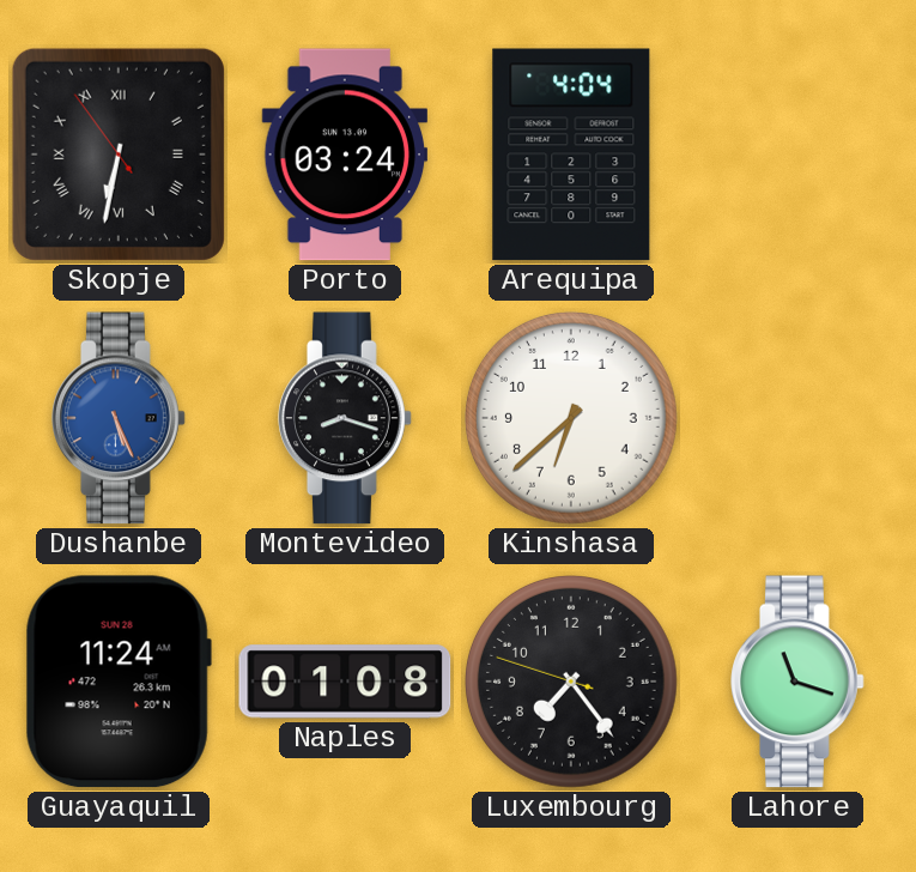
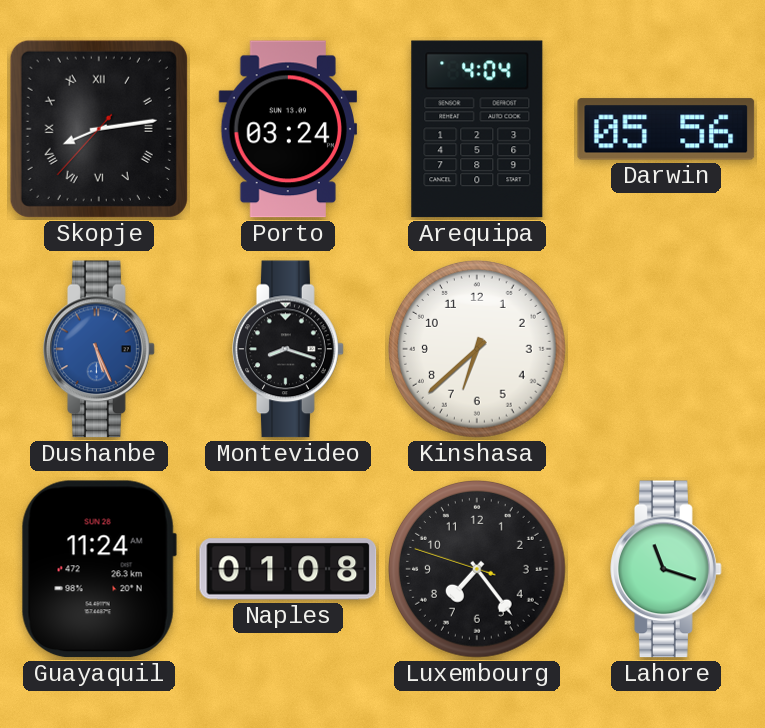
Skopje: 6:31 -> 8:13 (99, 129)
Darwin: none -> 05:56 (666, 129)
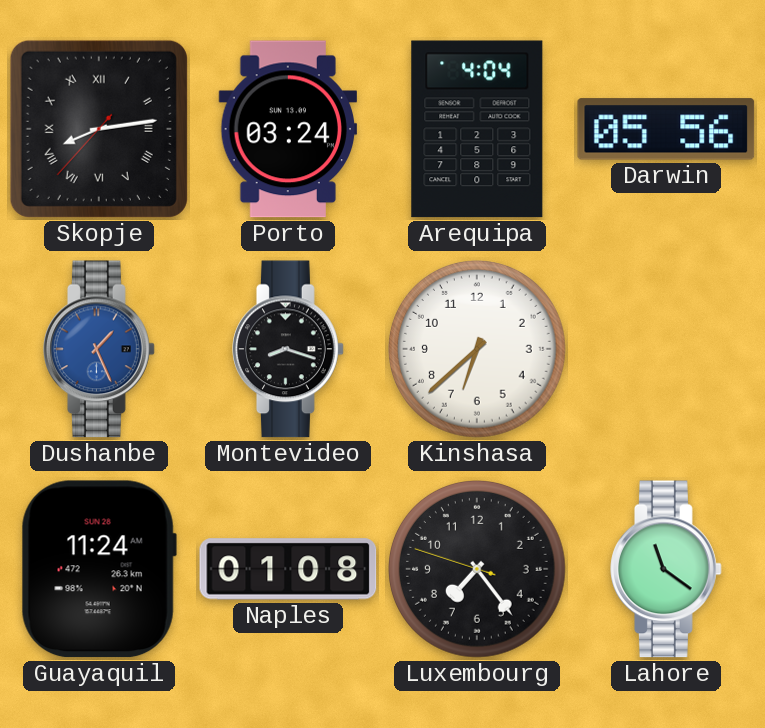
Dushanbe: 5:26 -> 1:26 (99, 349)
Lahore: 11:18 -> 11:21 (666, 569)
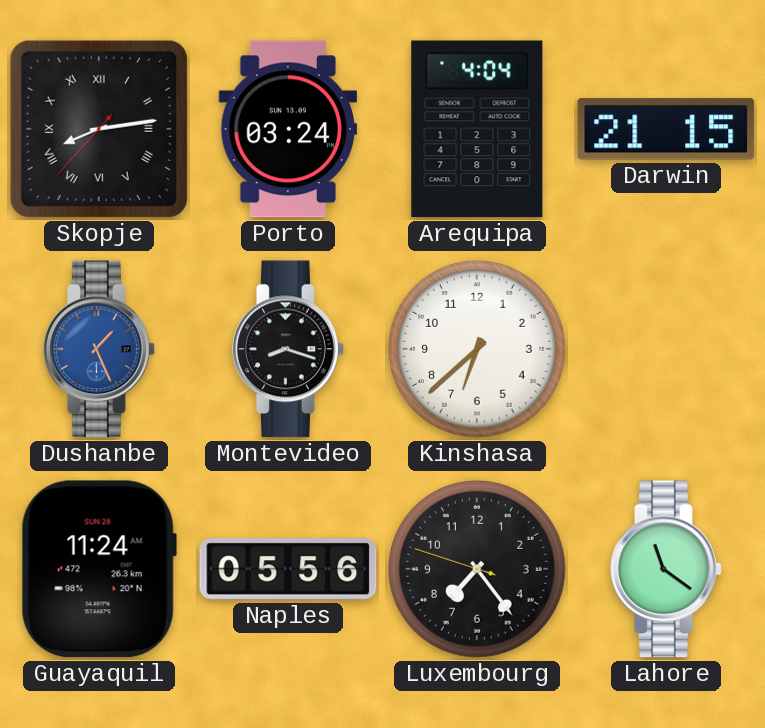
Darwin: 05:56 -> 21:15 (666, 129)
Naples: 01:08 -> 05:56 (288, 569)
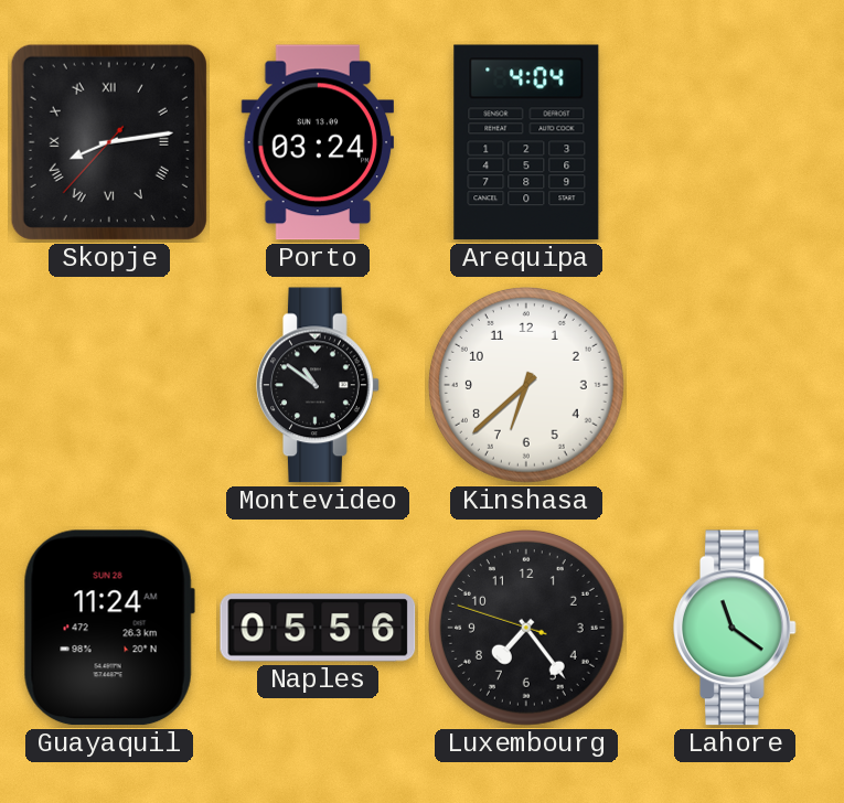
Darwin: 21:15 -> none (666, 129)
Dushanbe: 1:26 -> none (99, 349)
Montevideo: 8:18 -> 10:51 (318, 385)
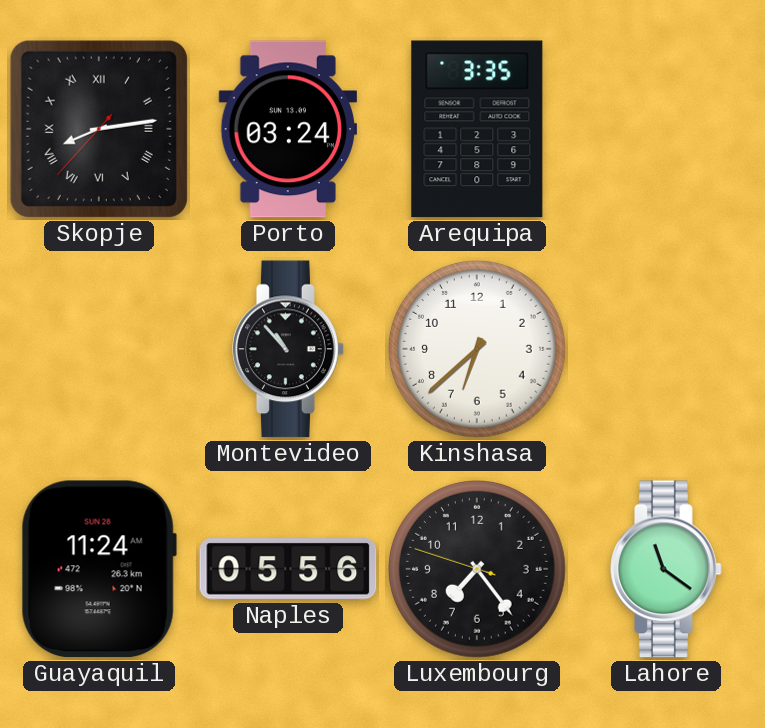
Arequipa: 4:04 -> 3:35 (477, 129)
Montevideo: 10:51 -> 10:53 (288, 349)
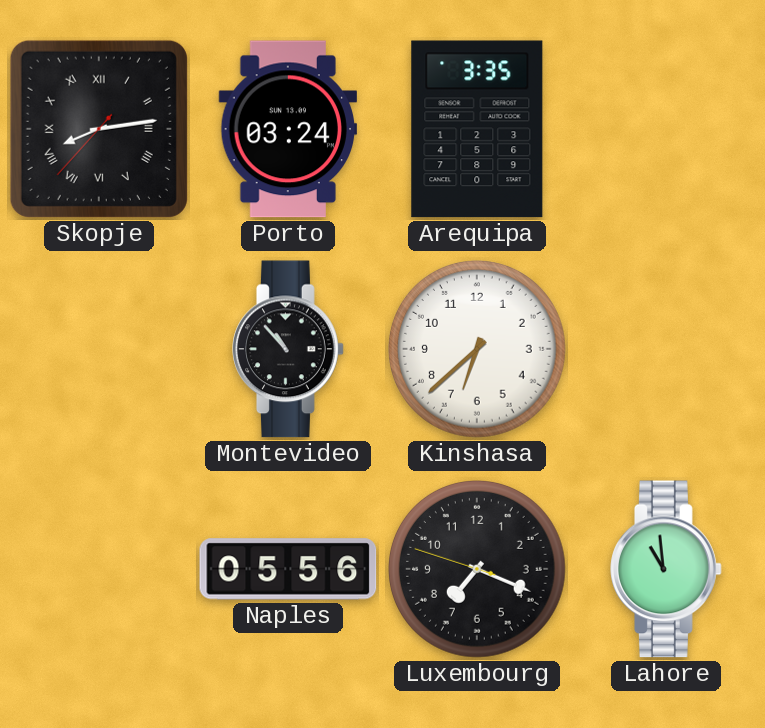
Guayaquil: 11:24 -> none (99, 569)
Luxembourg: 7:23 -> 7:18 (478, 570)
Lahore: 11:21 -> 10:59 (666, 569)
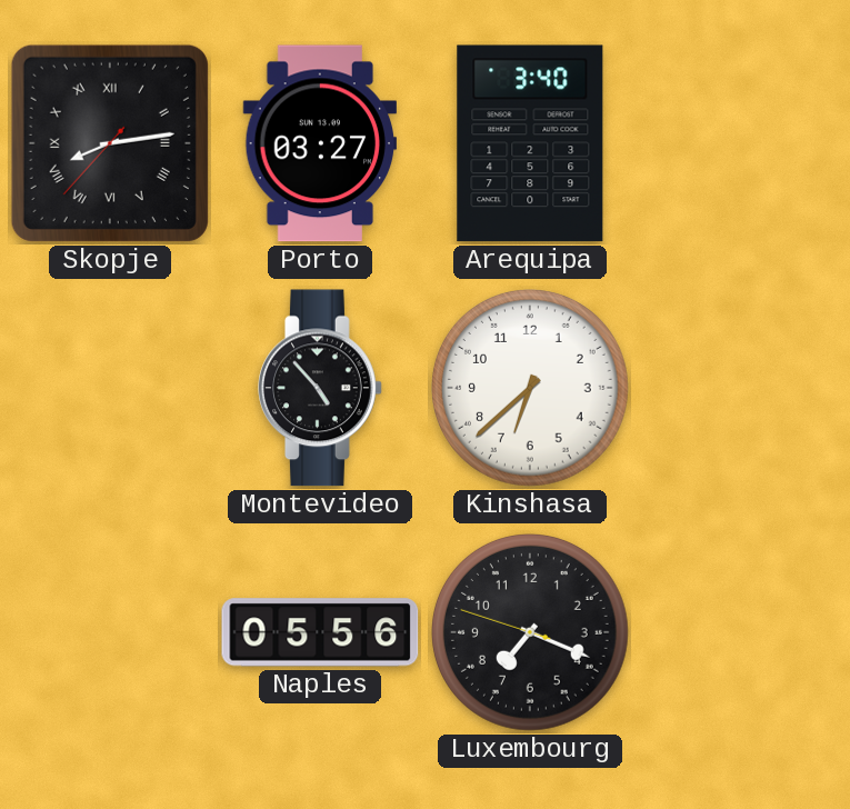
Porto: 03:24 -> 03:27 (319, 143)
Arequipa: 3:35 -> 3:40 (530, 143)
Montevideo: 10:53 -> 4:53 (320, 388)
Lahore: 10:59 -> none (666, 569)
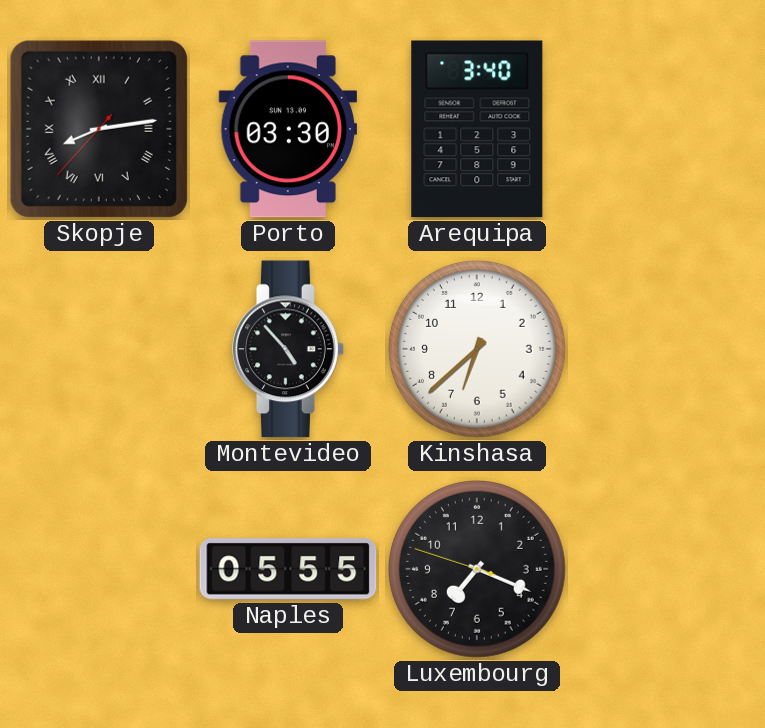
Porto: 03:27 -> 03:30 (287, 129)
Naples: 05:56 -> 05:55 (288, 569)
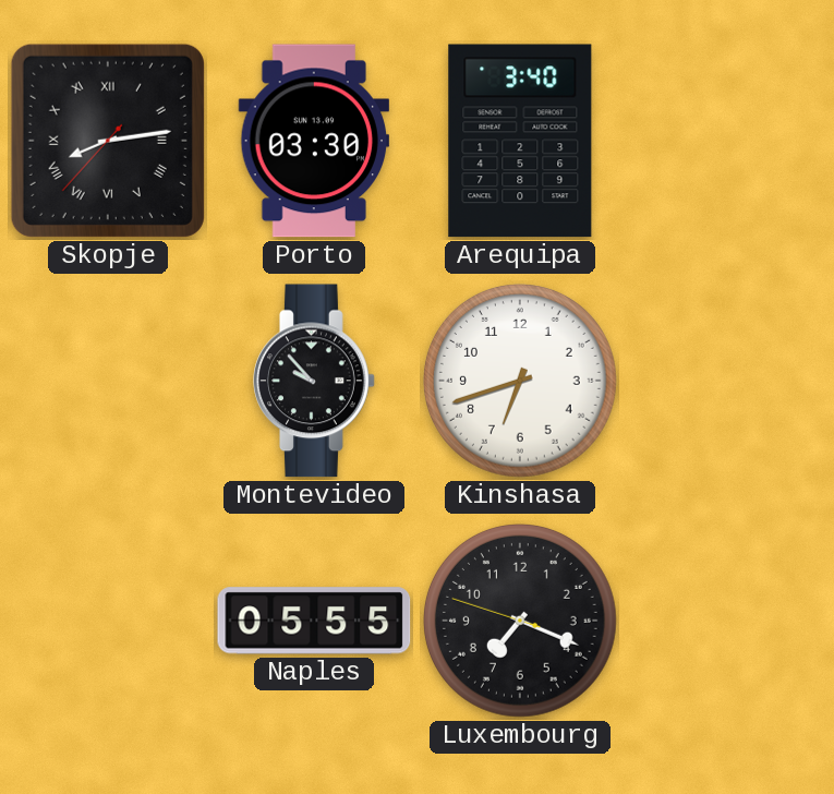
Montevideo: 4:53 -> 9:53 (314, 381)
Kinshasa: 6:38 -> 6:42 (521, 382)
